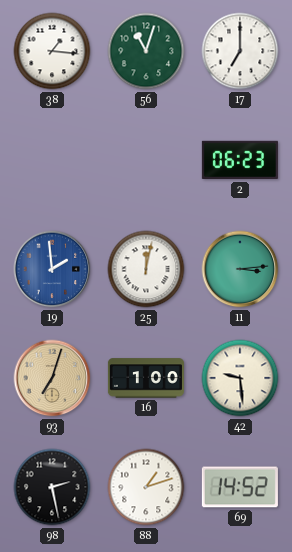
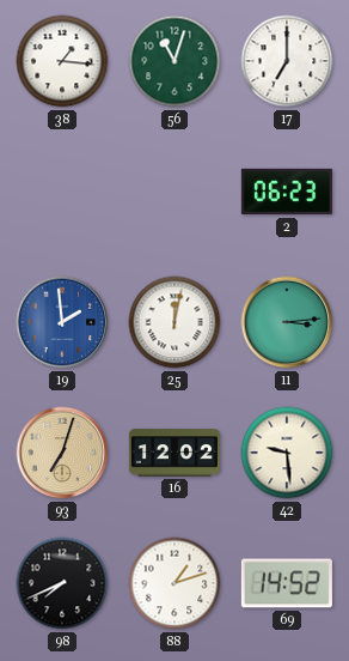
16: 1:00 -> 12:02 (174, 453)
98: 2:28 -> 7:41 (62, 583)
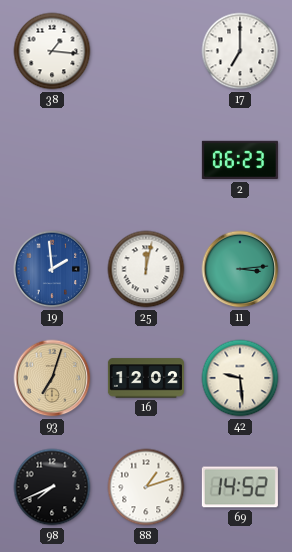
56: 11:03 -> none (174, 61)
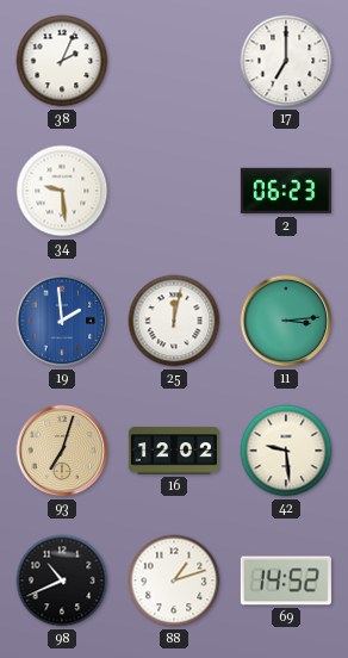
38: 1:16 -> 2:04 (62, 61)
34: none -> 9:29 (62, 191)
98: 7:41 -> 10:41 (62, 581)
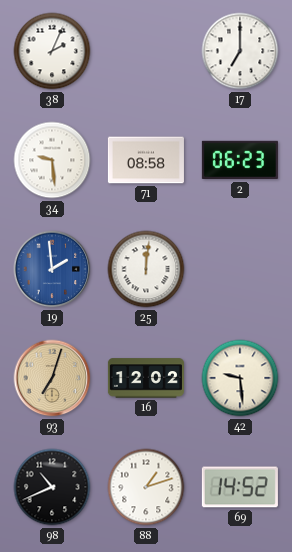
71: none -> 08:58 (146, 160)
25: 12:02 -> 12:01 (146, 269)
11: 3:14 -> none (286, 321)
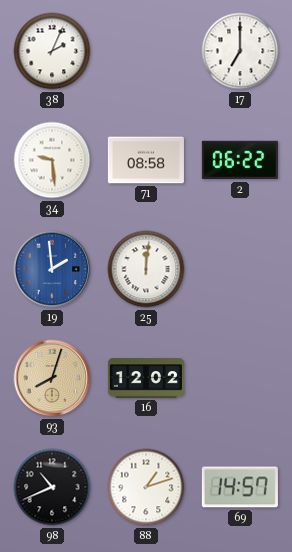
2: 06:23 -> 06:22 (240, 160)
93: 7:03 -> 8:03 (52, 378)
42: 9:29 -> none (240, 378)
69: 14:52 -> 14:57 (240, 487)
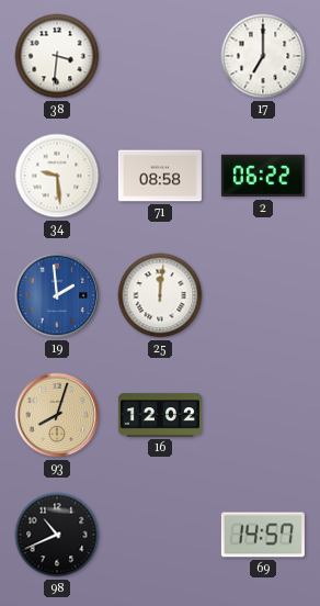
38: 2:04 -> 3:31 (57, 56)
88: 1:12 -> none (146, 487)
